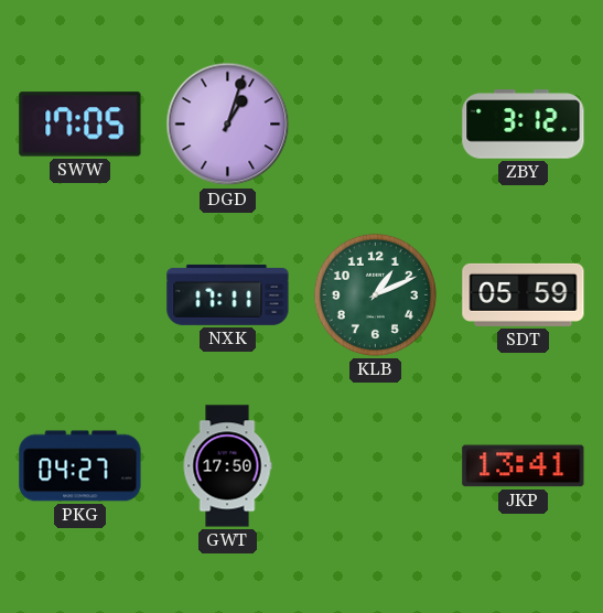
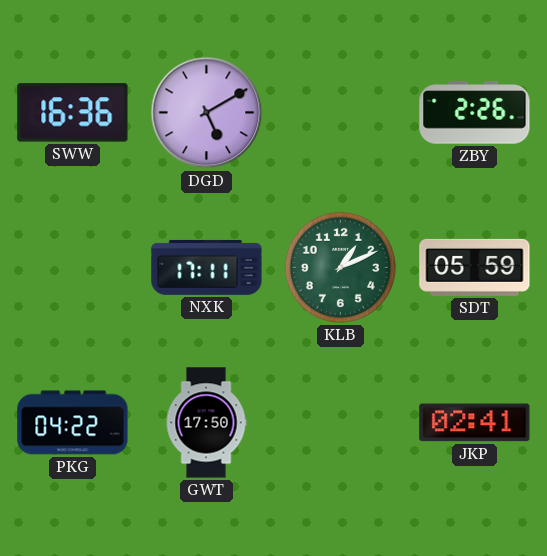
SWW: 17:05 -> 16:36 (73, 113)
DGD: 1:03 -> 5:10 (207, 113)
ZBY: 3:12 -> 2:26 (475, 113)
PKG: 04:27 -> 04:22 (73, 423)
JKP: 13:41 -> 02:41 (475, 423)
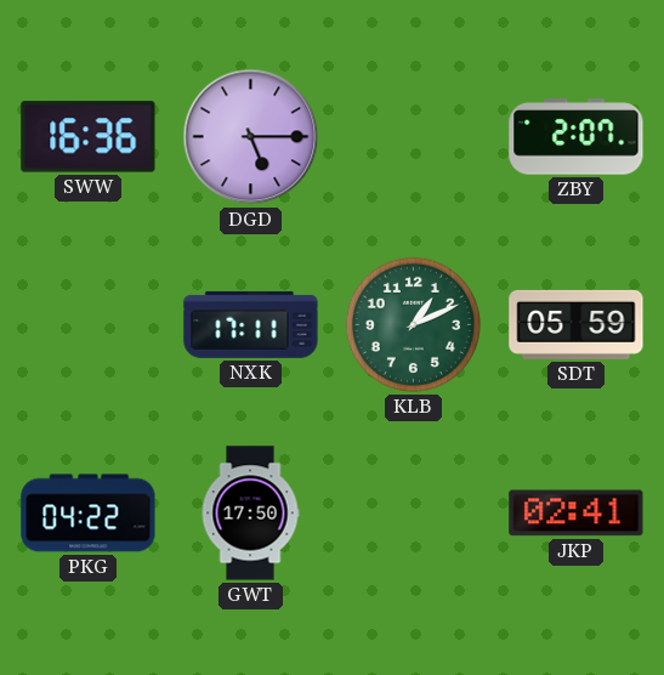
DGD: 5:10 -> 5:15 (251, 137)
ZBY: 2:26 -> 2:07 (577, 137)
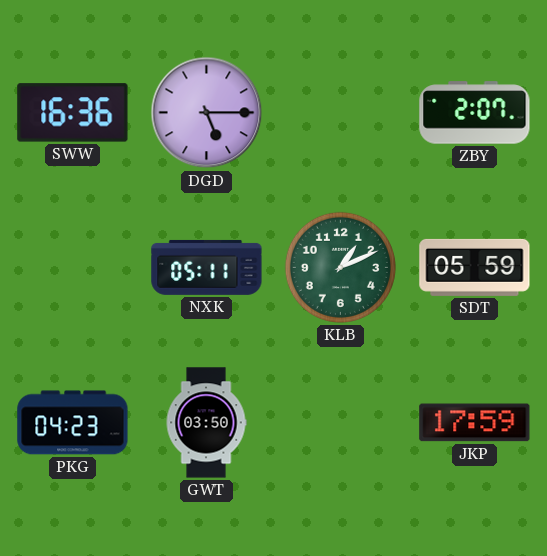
NXK: 17:11 -> 05:11 (207, 267)
PKG: 04:22 -> 04:23 (73, 423)
GWT: 17:50 -> 03:50 (206, 423)
JKP: 02:41 -> 17:59 (475, 423)
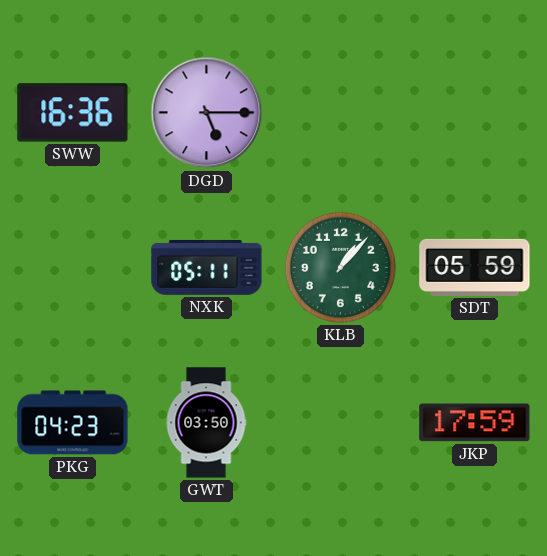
ZBY: 2:07 -> none (475, 113)
KLB: 1:11 -> 1:07 (340, 267)
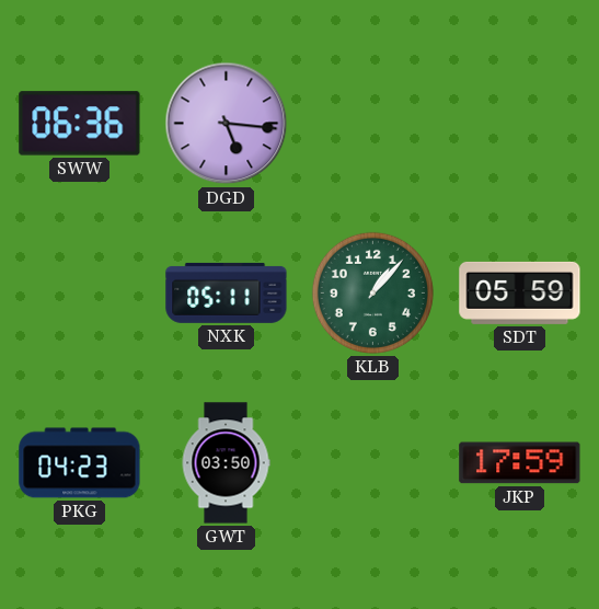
SWW: 16:36 -> 06:36 (80, 124)
DGD: 5:15 -> 5:16 (227, 124)
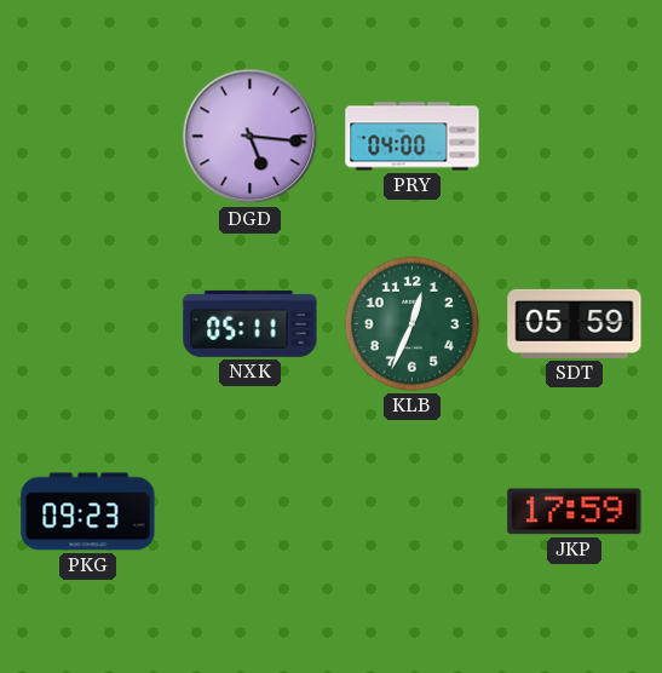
SWW: 06:36 -> none (80, 124)
PRY: none -> 04:00 (413, 137)
KLB: 1:07 -> 12:34 (411, 323)
PKG: 04:23 -> 09:23 (88, 512)
GWT: 03:50 -> none (226, 463)
